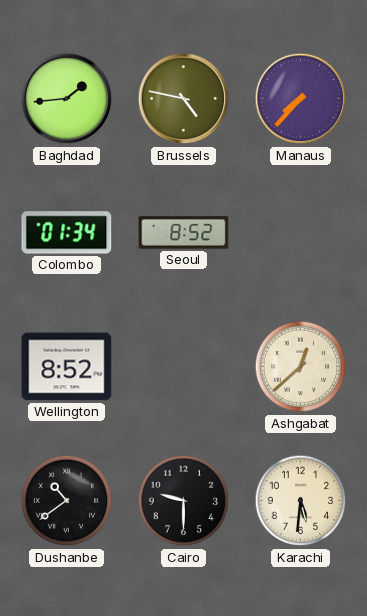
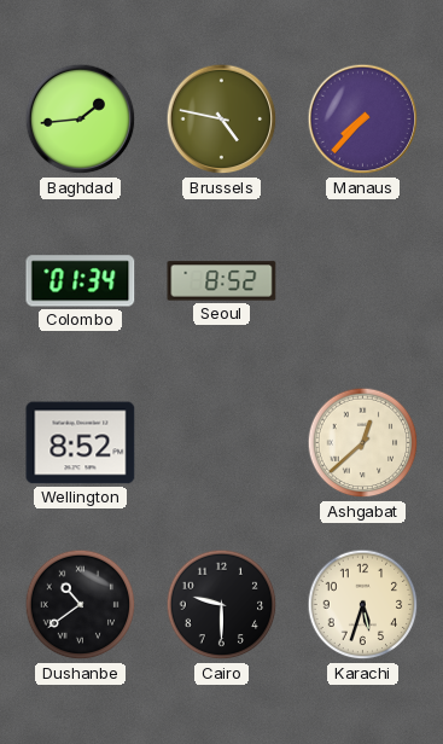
Karachi: 5:31 -> 5:33 (363, 605)
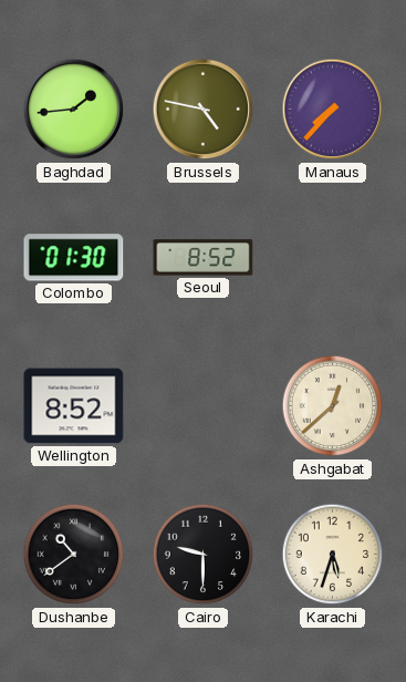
Colombo: 01:34 -> 01:30 (74, 258)
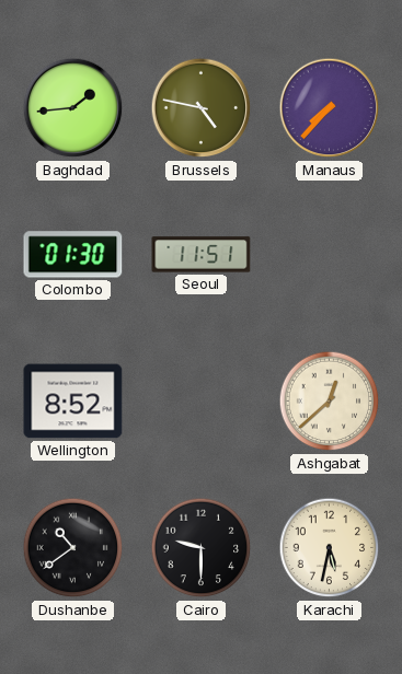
Seoul: 8:52 -> 11:51 (202, 255)
Karachi: 5:33 -> 5:32 (330, 548)
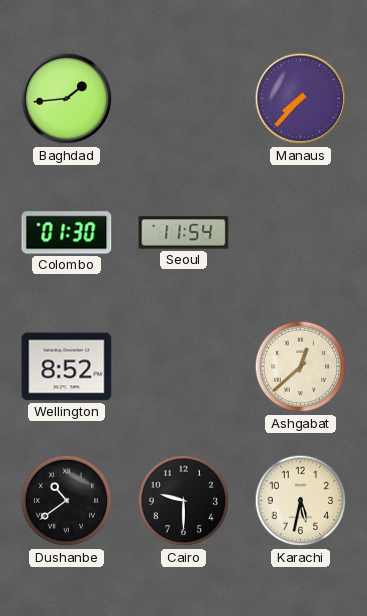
Brussels: 4:47 -> none (202, 108)
Seoul: 11:51 -> 11:54 (184, 233)
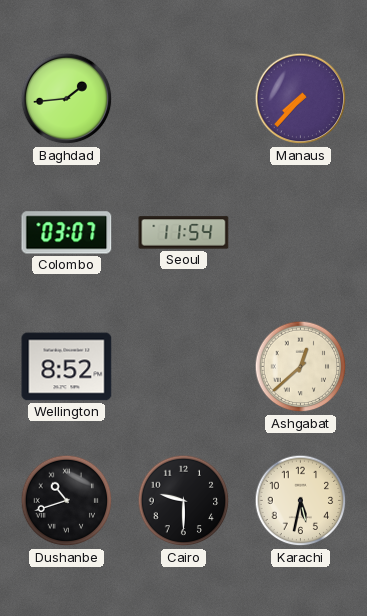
Colombo: 01:30 -> 03:07 (67, 233)
Dushanbe: 10:39 -> 10:42 (67, 501)
